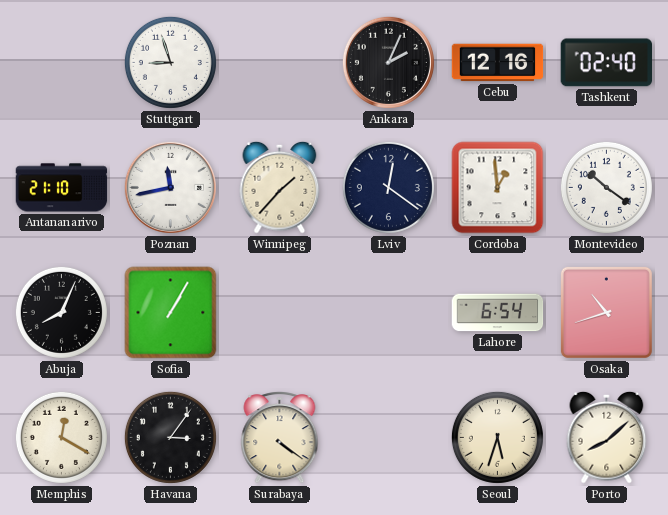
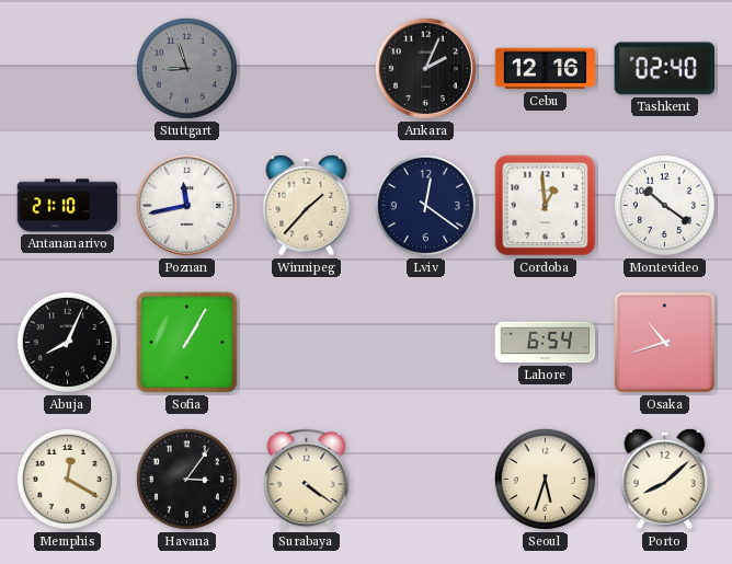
Stuttgart dial: white -> grey (186, 68)
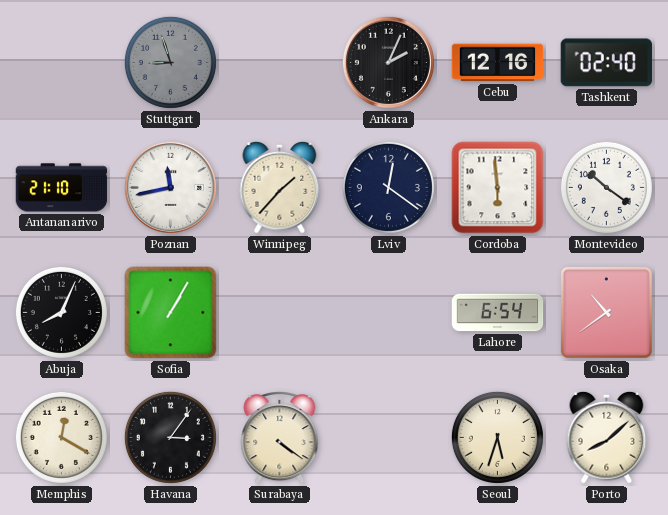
Cordoba: 12:59 -> 5:59 (498, 188)
Osaka: 10:42 -> 10:39 (606, 312)
